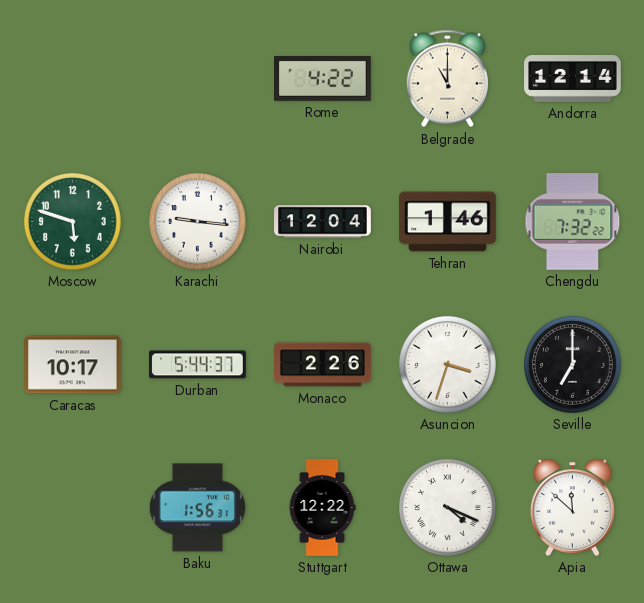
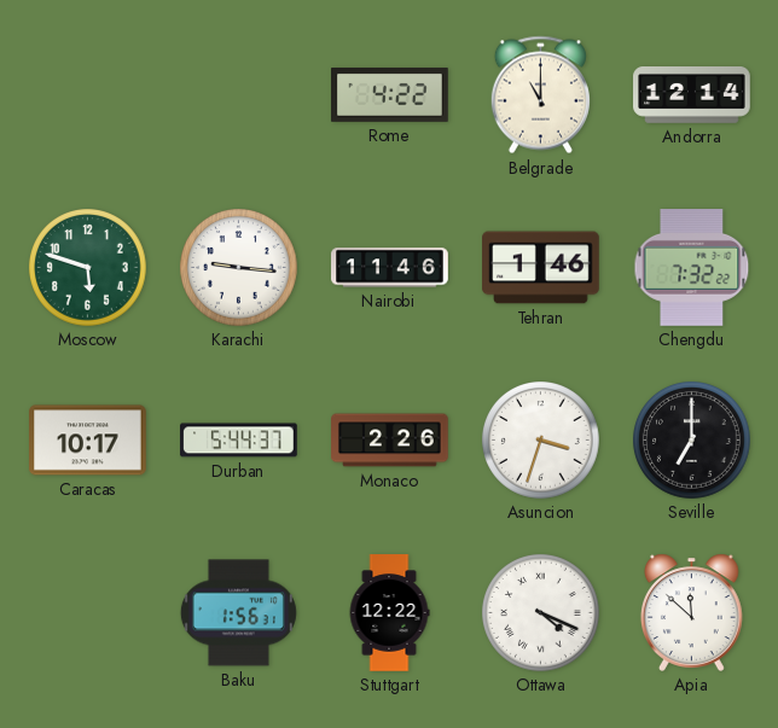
Nairobi: 12:04 -> 11:46 (390, 268)
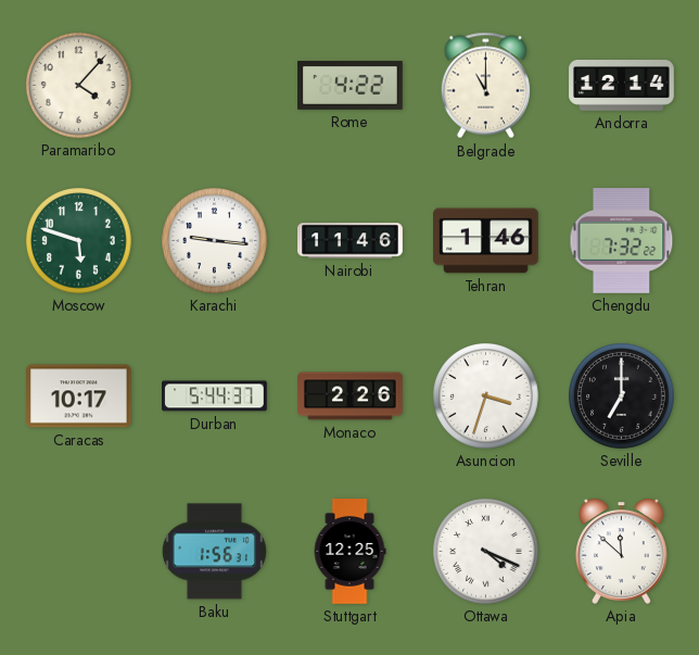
Paramaribo: none -> 4:07 (79, 86)
Stuttgart: 12:22 -> 12:25 (349, 552)
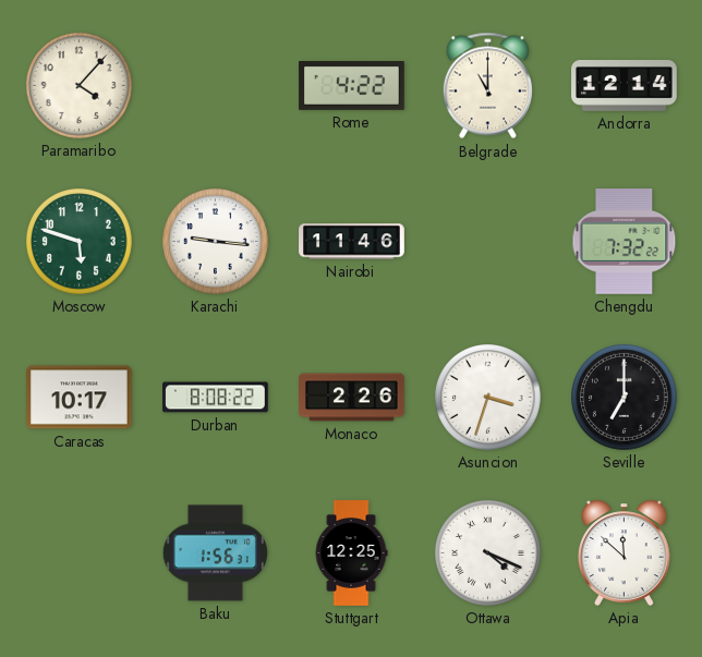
Tehran: 1:46 -> none (486, 241)
Durban: 5:44 -> 8:08 (216, 398)
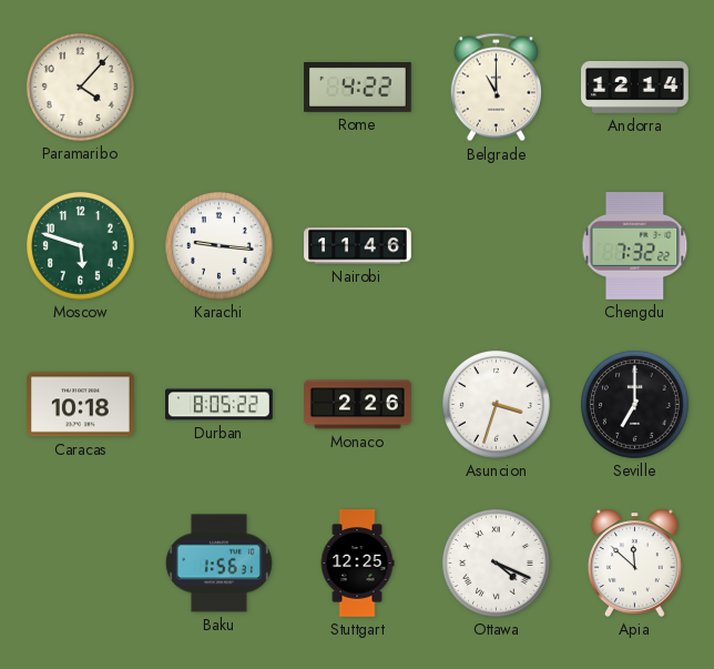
Caracas: 10:17 -> 10:18 (81, 405)
Durban: 8:08 -> 8:05 (220, 405)
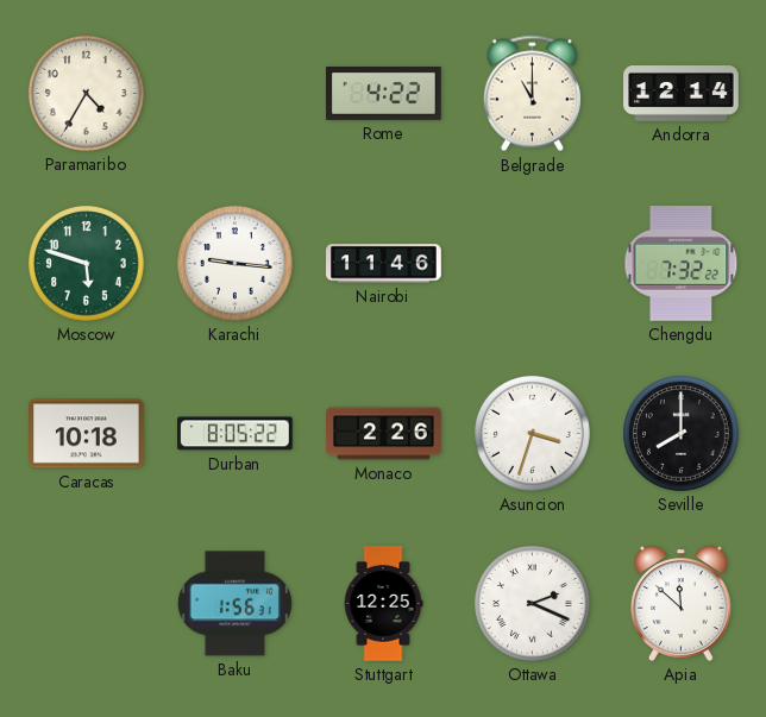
Paramaribo: 4:07 -> 4:35 (87, 94)
Seville: 7:00 -> 8:00 (682, 434)
Ottawa: 4:19 -> 2:19 (533, 604)
